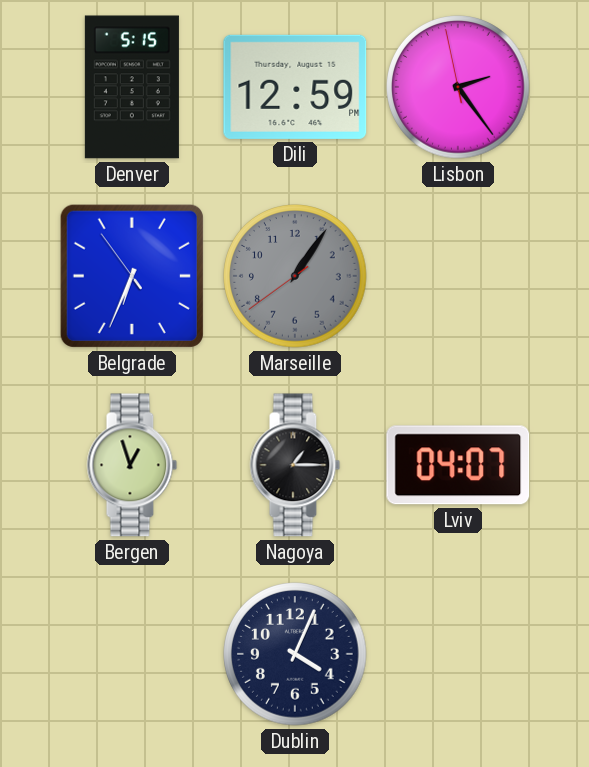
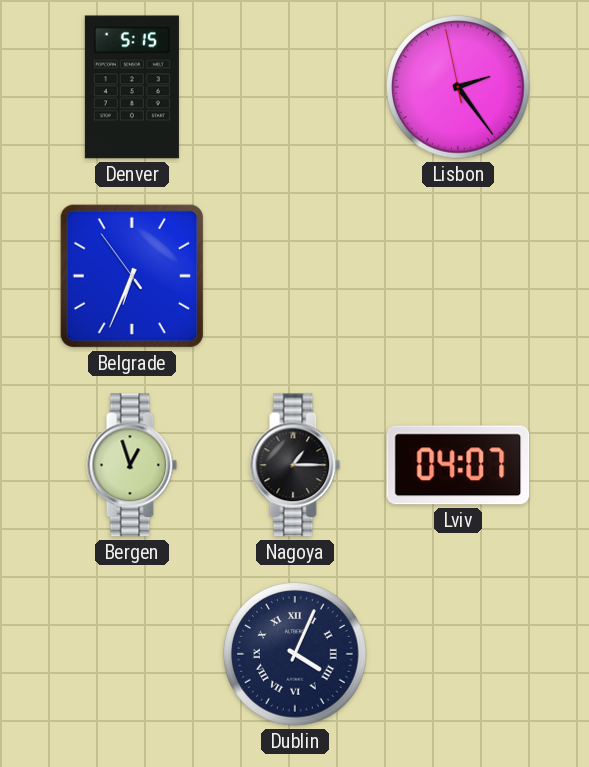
Dili: 12:59 -> none (295, 87)
Marseille: 1:05 -> none (295, 276)
Dublin numerals: Arabic -> Roman (295, 654)
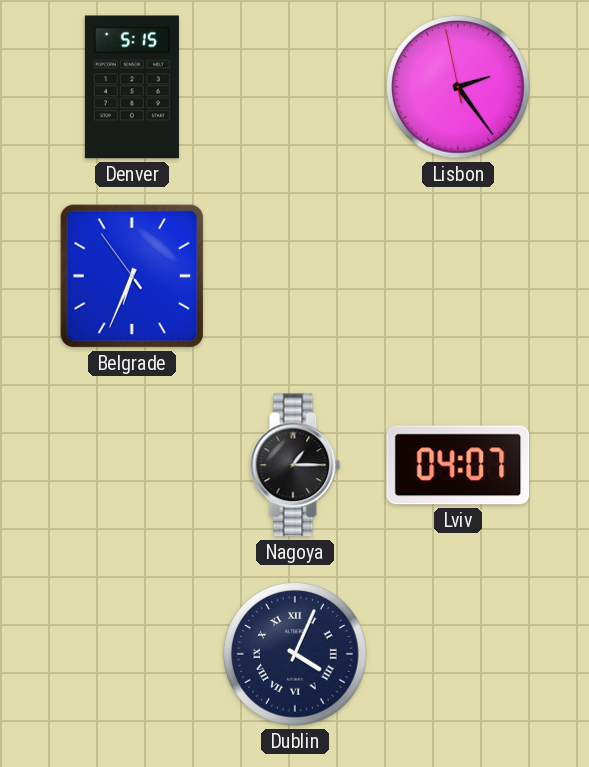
Bergen: 12:57 -> none (132, 465)
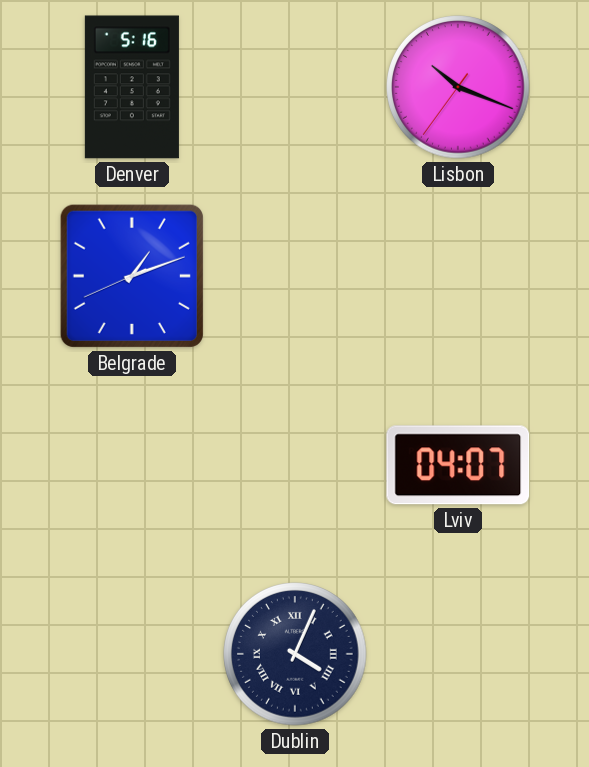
Denver: 5:15 -> 5:16 (132, 87)
Lisbon: 2:23 -> 10:18 (458, 87)
Belgrade: 6:33 -> 1:11 (132, 276)
Nagoya: 1:15 -> none (295, 465)
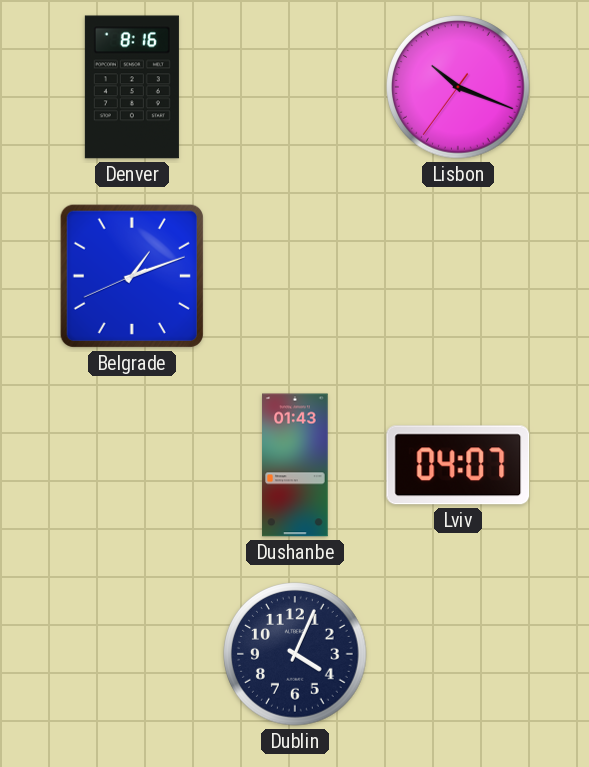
Denver: 5:16 -> 8:16 (132, 87)
Dushanbe: none -> 01:43 (295, 465)
Dublin numerals: Roman -> Arabic (295, 654)
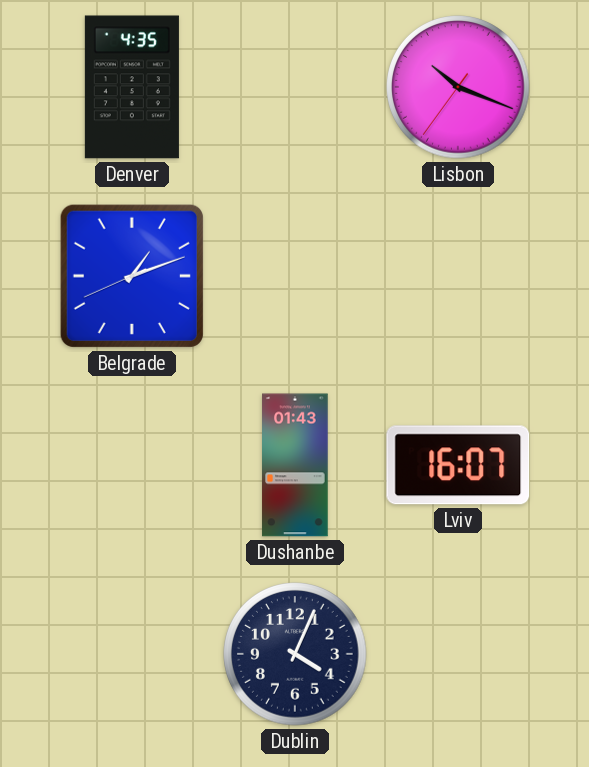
Denver: 8:16 -> 4:35 (132, 87)
Lviv: 04:07 -> 16:07 (458, 465)
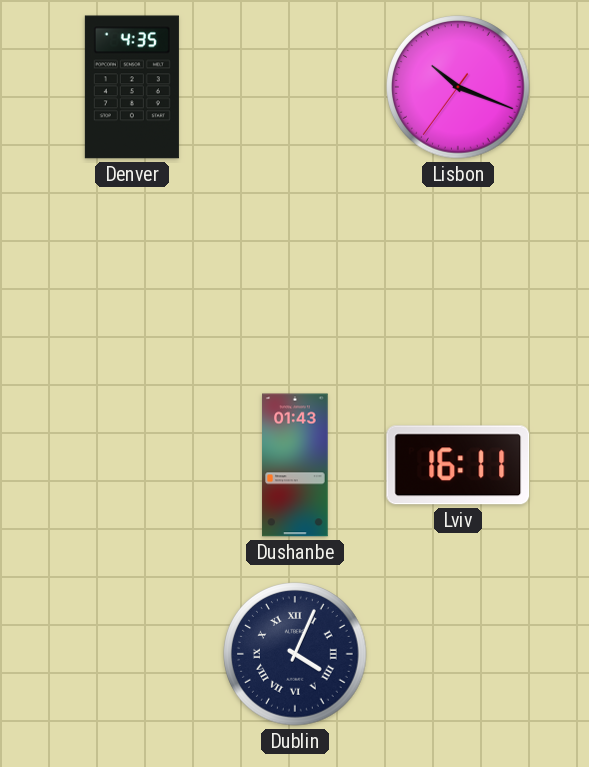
Belgrade: 1:11 -> none (132, 276)
Lviv: 16:07 -> 16:11 (458, 465)
Dublin numerals: Arabic -> Roman (295, 654)
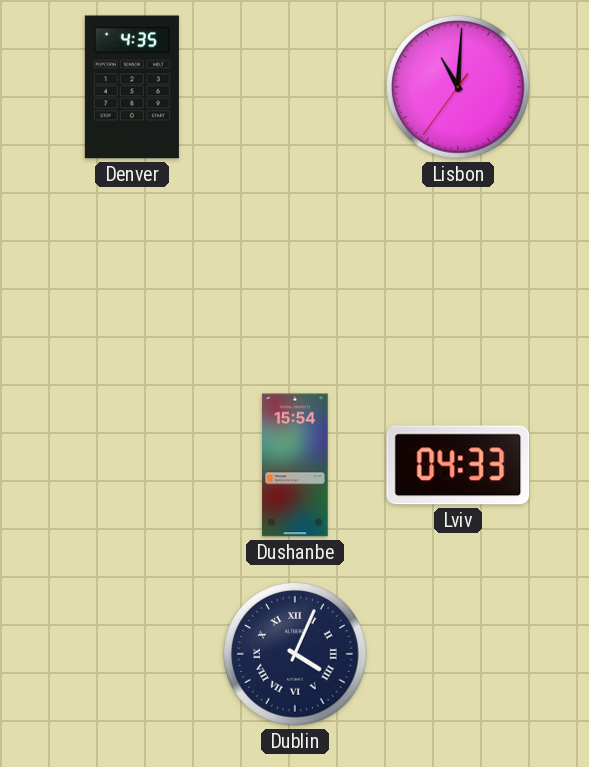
Lisbon: 10:18 -> 11:00 (458, 87)
Dushanbe: 01:43 -> 15:54 (295, 465)
Lviv: 16:11 -> 04:33 (458, 465)
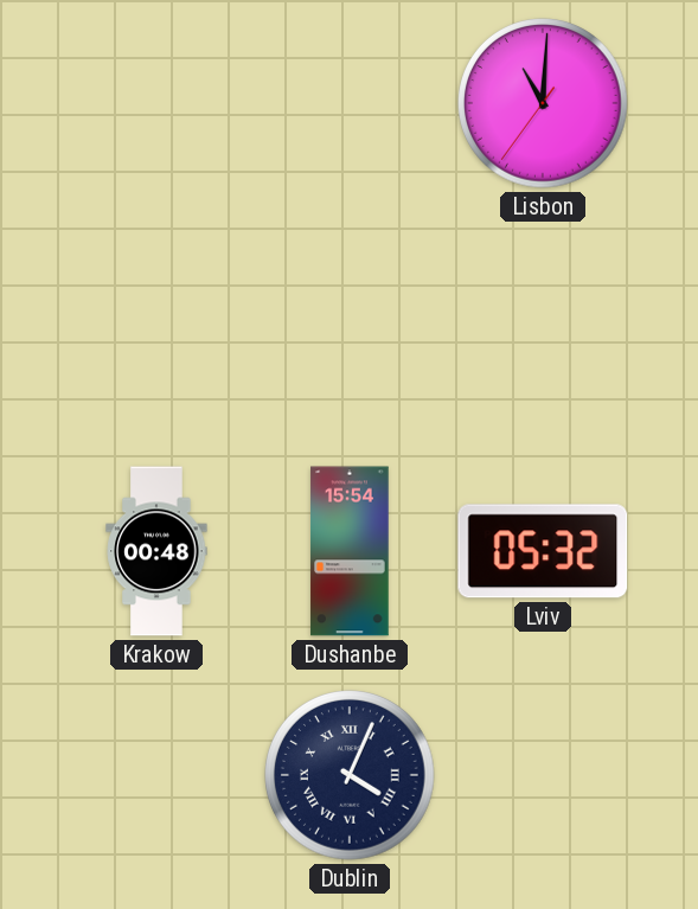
Denver: 4:35 -> none (132, 87)
Krakow: none -> 00:48 (156, 551)
Lviv: 04:33 -> 05:32 (543, 551)
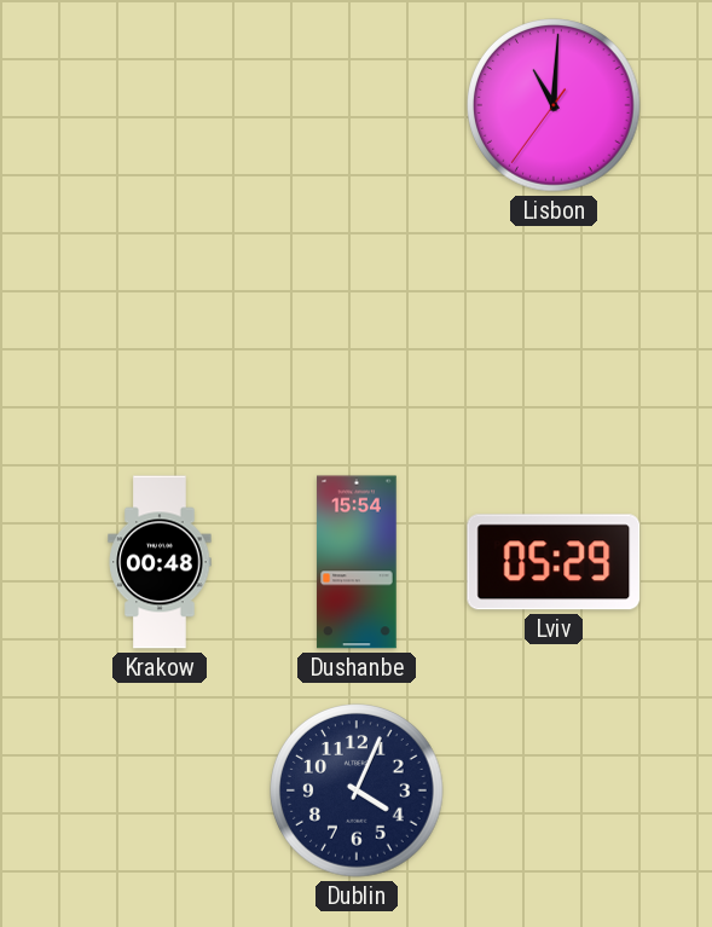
Lviv: 05:32 -> 05:29 (554, 562)
Dublin numerals: Roman -> Arabic (357, 790)
